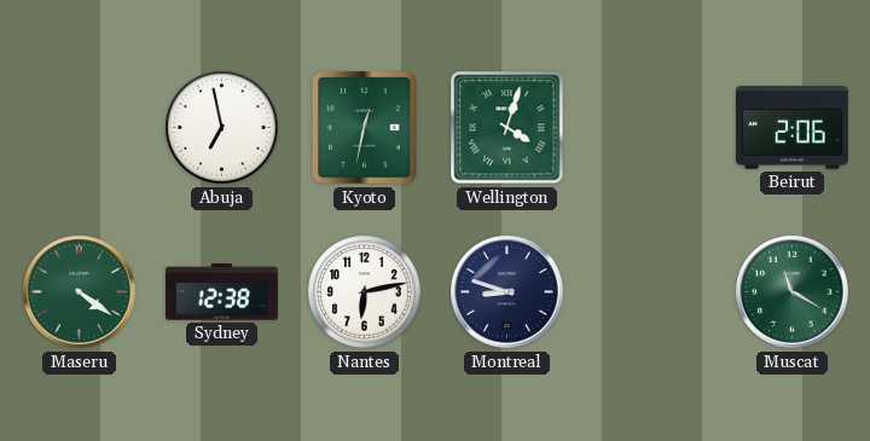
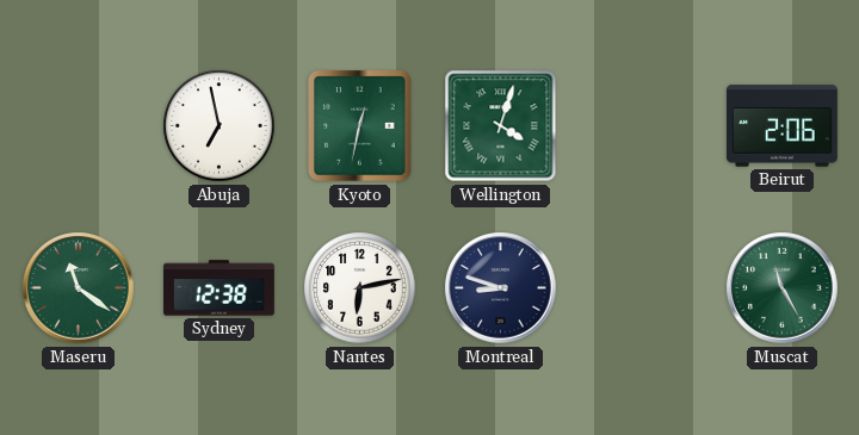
Maseru: 4:21 -> 11:21 (79, 288)
Muscat: 11:20 -> 11:25 (783, 288)
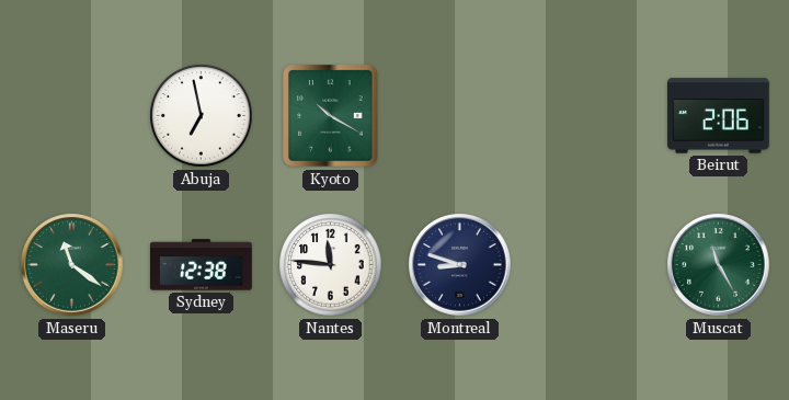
Kyoto: 12:32 -> 10:20 (331, 116)
Wellington: 4:03 -> none (501, 126)
Nantes: 6:13 -> 11:46 (331, 265)
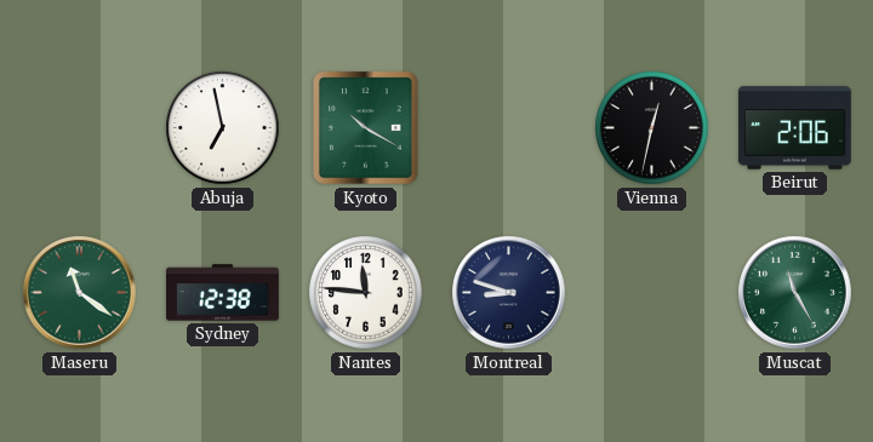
Vienna: none -> 12:32 (652, 128)
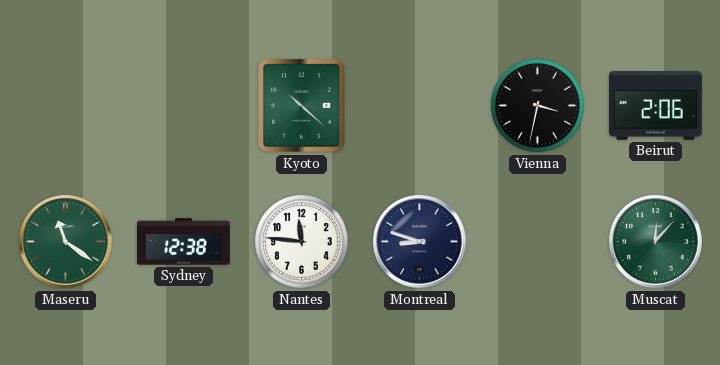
Abuja: 6:58 -> none (223, 128)
Kyoto: 10:20 -> 10:22 (302, 106)
Vienna: 12:32 -> 3:32 (538, 106)
Muscat: 11:25 -> 12:07 (656, 242)
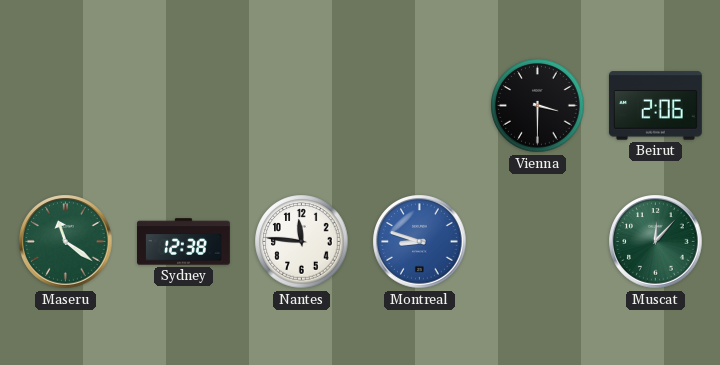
Kyoto: 10:22 -> none (302, 106)
Vienna: 3:32 -> 3:30 (538, 106)
Montreal dial: navy -> blue (420, 242)
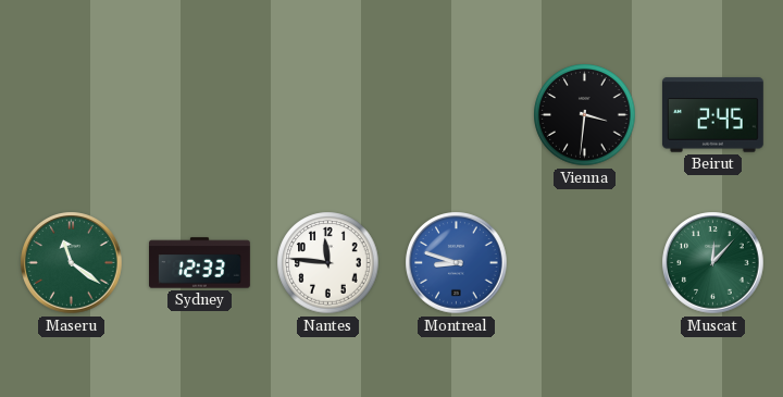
Vienna: 3:30 -> 3:31 (585, 115)
Beirut: 2:06 -> 2:45 (712, 115)
Sydney: 12:38 -> 12:33 (200, 263)
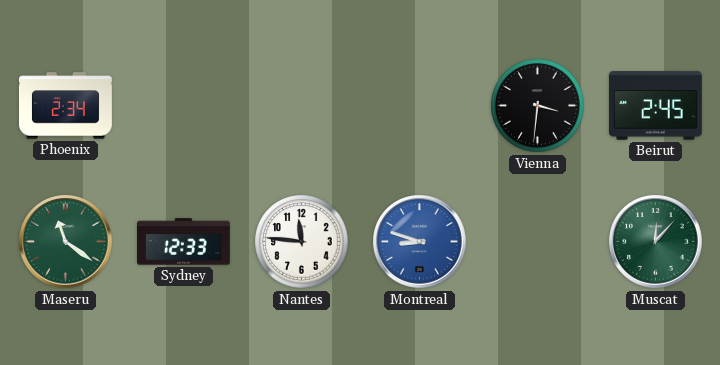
Phoenix: none -> 2:34 (65, 106)
